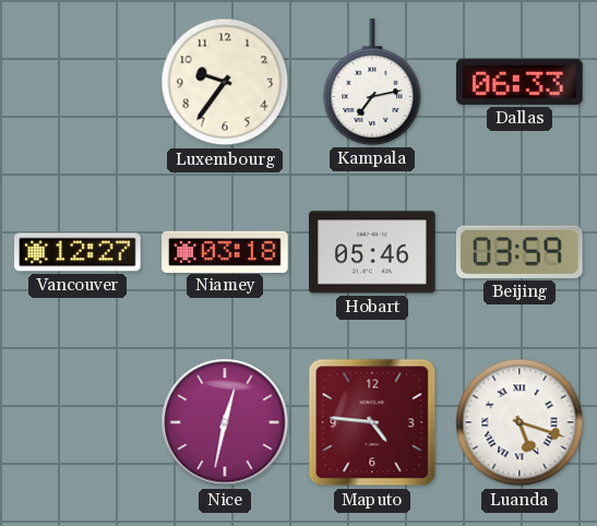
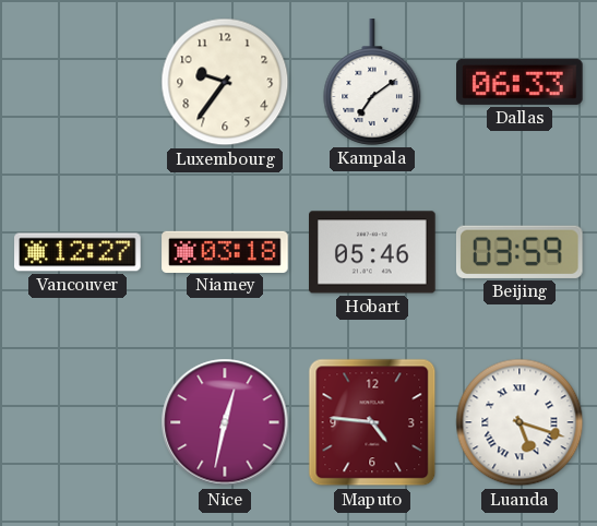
Kampala: 7:13 -> 7:09 (372, 82)
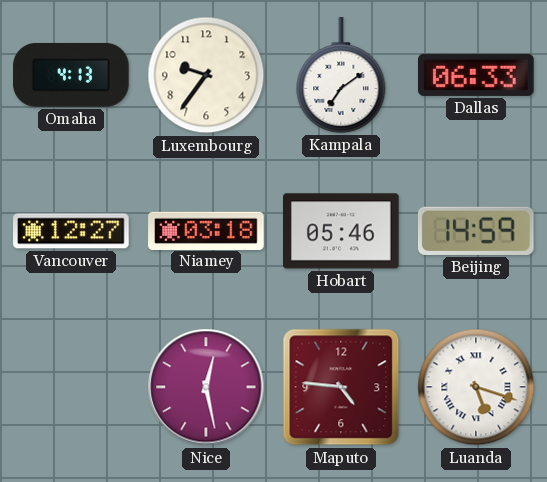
Omaha: none -> 4:13 (71, 75)
Beijing: 03:59 -> 14:59 (476, 231)
Nice: 12:32 -> 12:28 (206, 387)
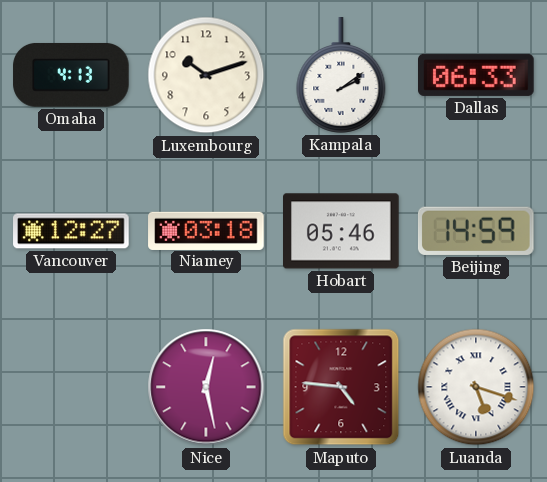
Luxembourg: 9:36 -> 10:12 (206, 75)
Kampala: 7:09 -> 2:09 (341, 75)
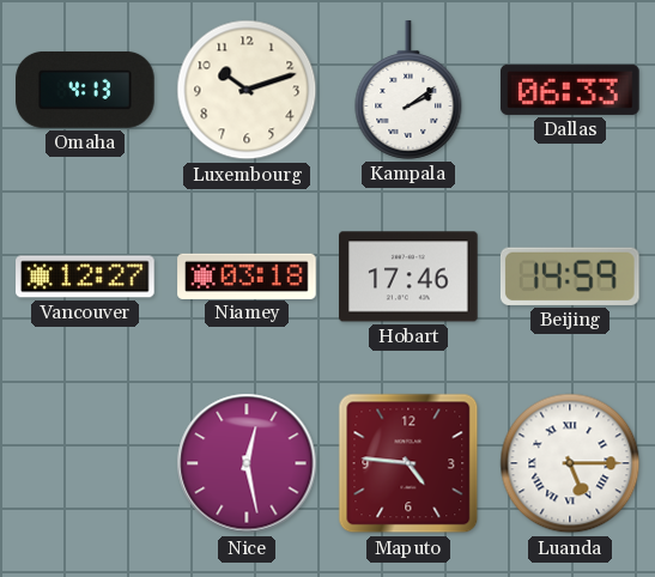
Hobart: 05:46 -> 17:46 (408, 277)
Luanda: 5:18 -> 5:15 (570, 463)
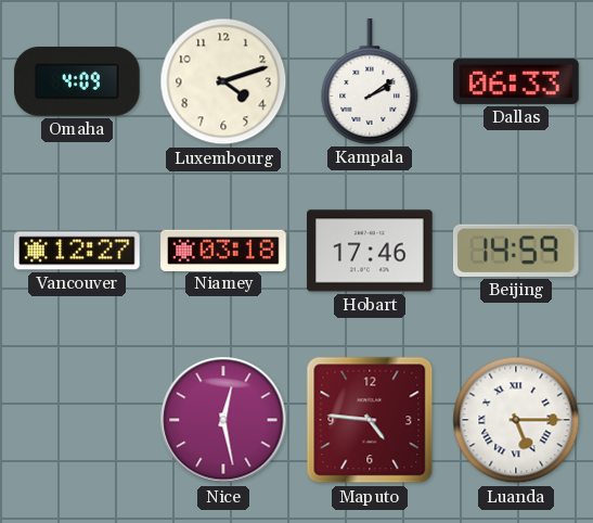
Omaha: 4:13 -> 4:09 (77, 81)
Luxembourg: 10:12 -> 4:12 (223, 81)
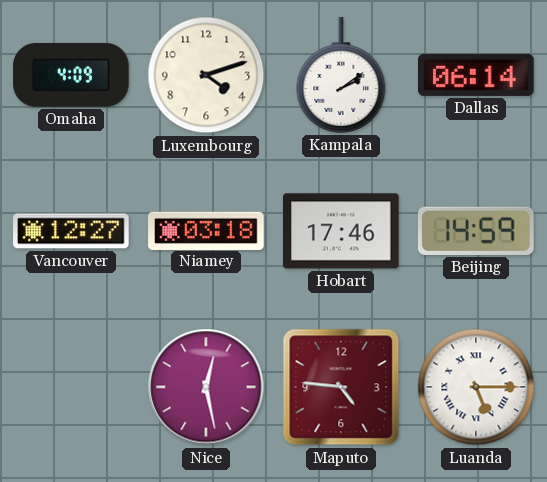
Dallas: 06:33 -> 06:14 (477, 75)
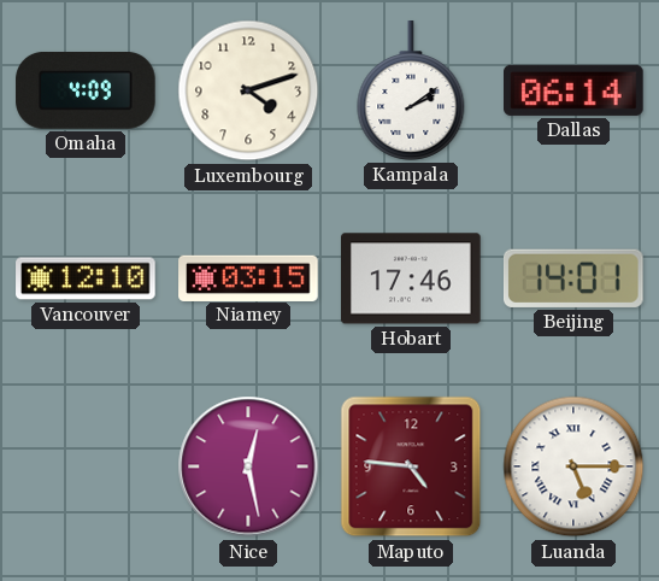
Vancouver: 12:27 -> 12:10 (86, 278)
Niamey: 03:18 -> 03:15 (248, 277)
Beijing: 14:59 -> 14:01 (573, 278)
